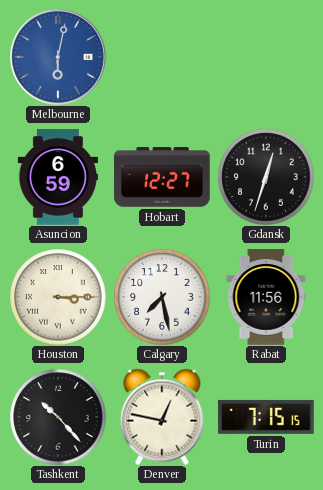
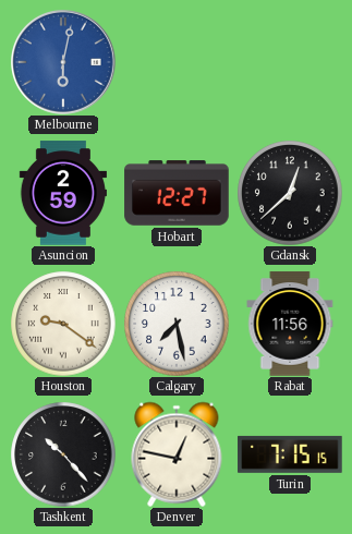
Asuncion: 6:59 -> 2:59 (63, 193)
Gdansk: 12:33 -> 12:38 (290, 193)
Houston: 3:15 -> 9:21 (63, 324)
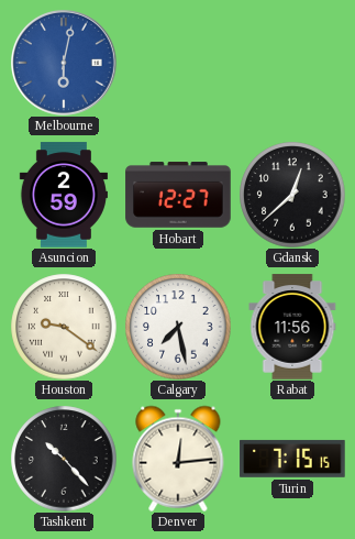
Denver: 12:47 -> 12:14 (178, 459)
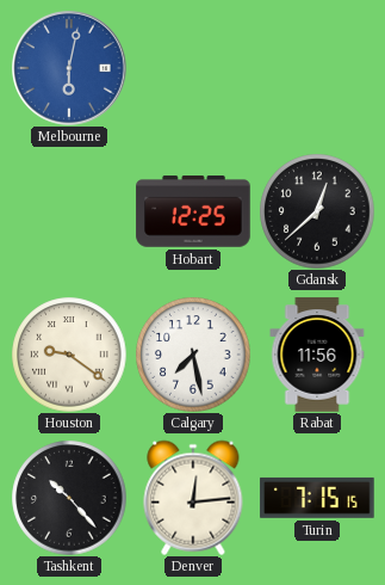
Asuncion: 2:59 -> none (64, 195)
Hobart: 12:27 -> 12:25 (193, 211)
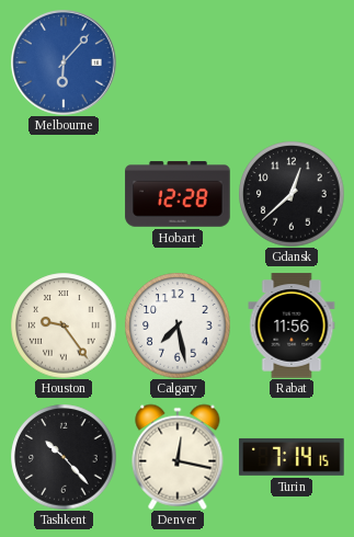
Melbourne: 6:02 -> 6:07 (65, 64)
Hobart: 12:25 -> 12:28 (178, 194)
Houston: 9:21 -> 9:24 (64, 325)
Denver: 12:14 -> 12:17 (178, 457)
Turin: 7:15 -> 7:14 (292, 457)
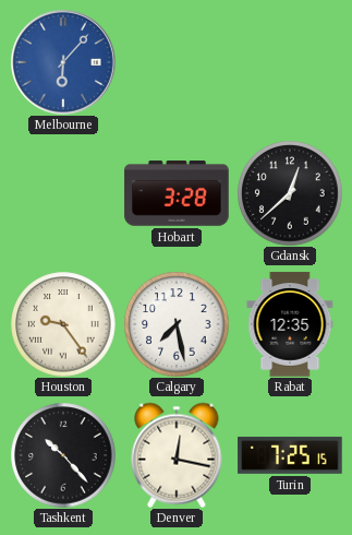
Hobart: 12:28 -> 3:28 (177, 193)
Rabat: 11:56 -> 12:35 (290, 324)
Turin: 7:14 -> 7:25 (290, 455)
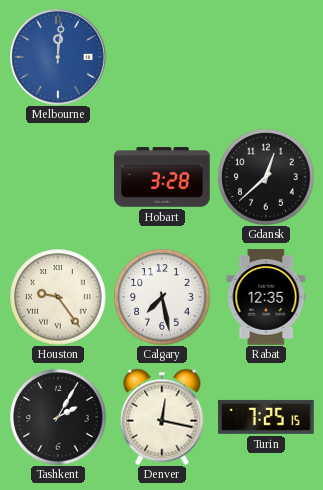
Melbourne: 6:07 -> 12:01 (59, 58)
Tashkent: 10:23 -> 2:05 (58, 417)
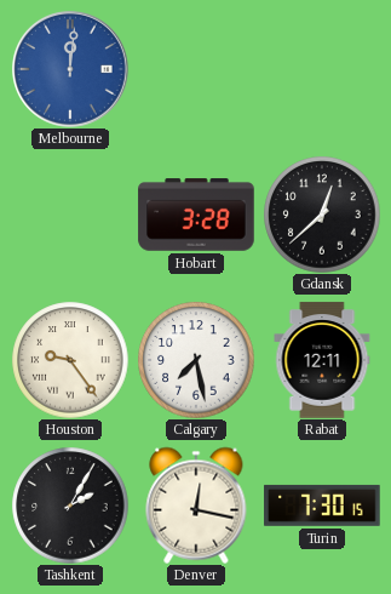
Rabat: 12:35 -> 12:11 (322, 360)
Turin: 7:25 -> 7:30 (322, 506)
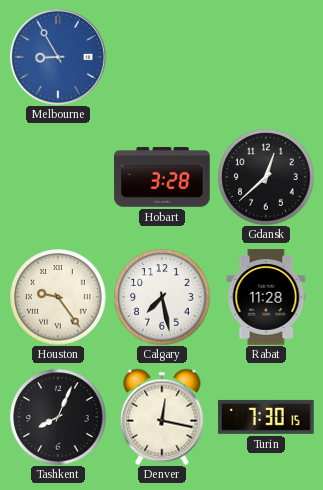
Melbourne: 12:01 -> 8:55 (59, 58)
Rabat: 12:11 -> 11:28 (266, 297)
Tashkent: 2:05 -> 8:04 (58, 417)
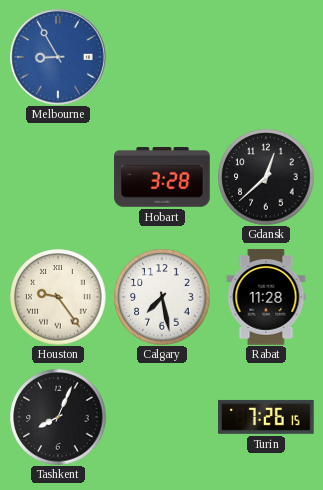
Denver: 12:17 -> none (162, 417)
Turin: 7:30 -> 7:26 (266, 417)
